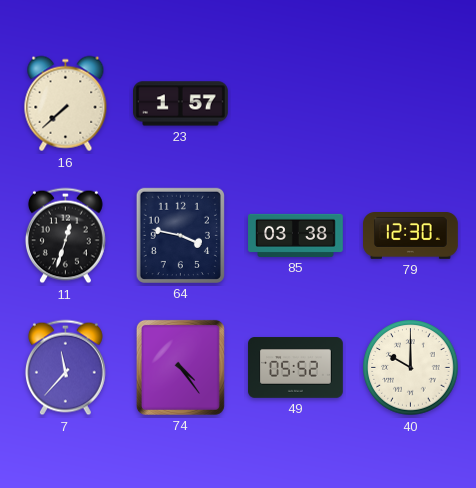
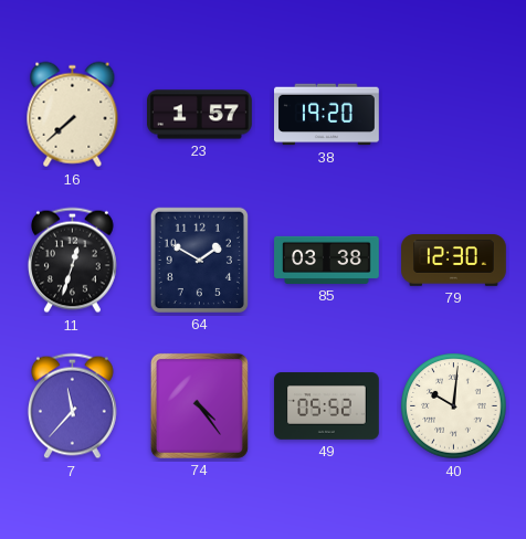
38: none -> 19:20 (327, 115)
64: 3:47 -> 1:50 (199, 260)
40: 10:00 -> 10:01 (454, 406)
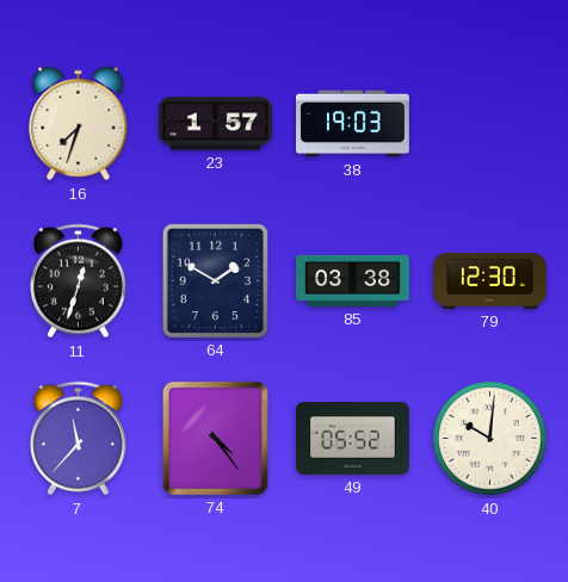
16: 7:38 -> 7:33 (79, 124)
38: 19:20 -> 19:03 (353, 124)
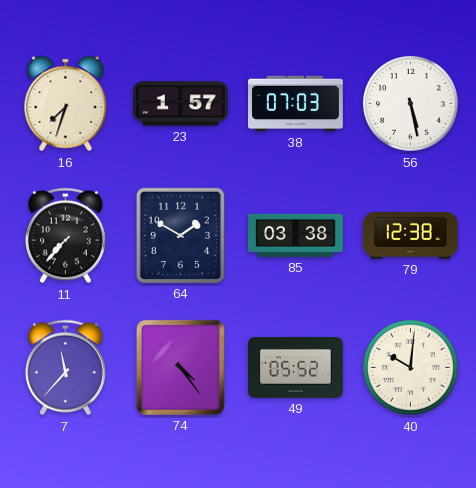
38: 19:03 -> 07:03 (296, 104)
56: none -> 5:28 (411, 104)
11: 12:33 -> 7:37 (65, 236)
79: 12:30 -> 12:38 (411, 236)
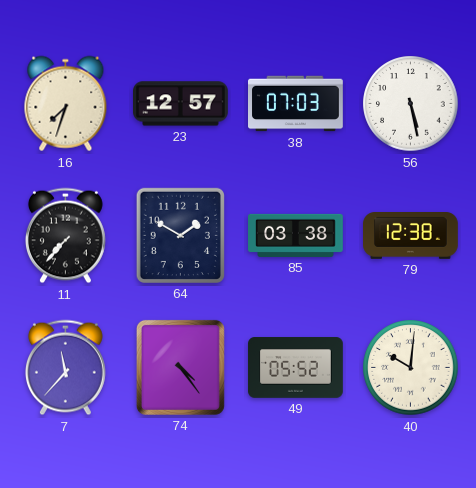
23: 1:57 -> 12:57 (181, 104)
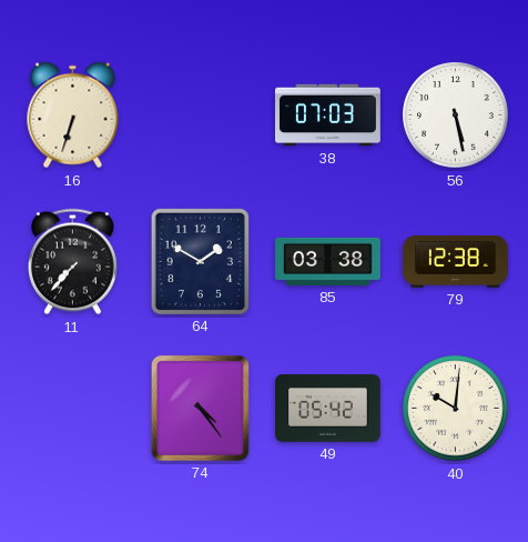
16: 7:33 -> 6:33 (73, 116)
23: 12:57 -> none (181, 104)
7: 11:37 -> none (65, 368)
49: 05:52 -> 05:42 (328, 409)
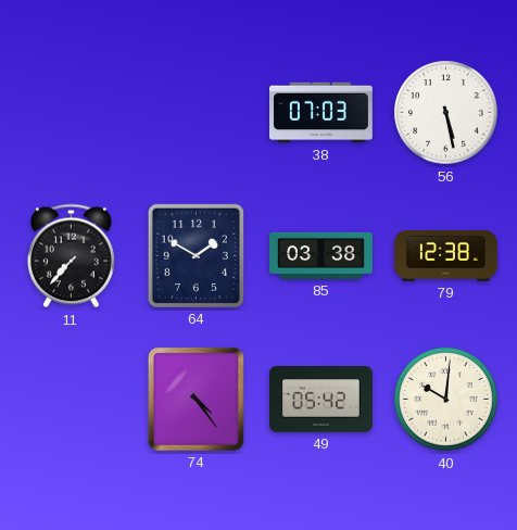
16: 6:33 -> none (73, 116)
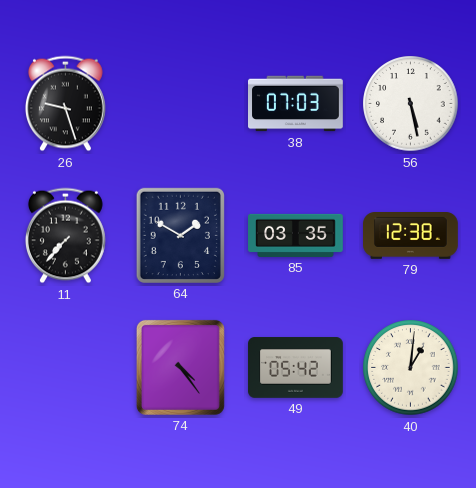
26: none -> 9:27 (65, 104)
85: 03:38 -> 03:35 (296, 235)
40: 10:01 -> 1:01 (411, 368)
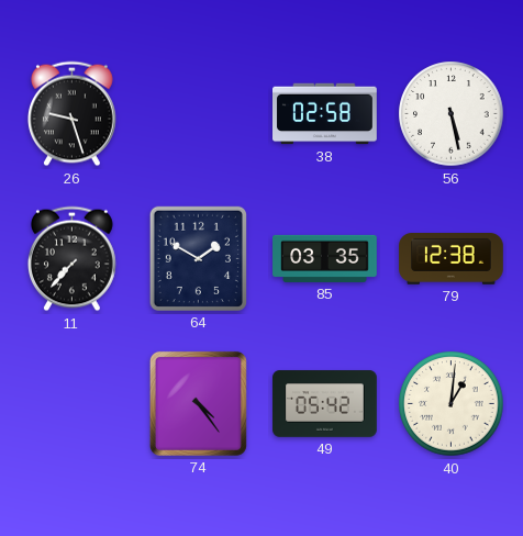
38: 07:03 -> 02:58 (325, 114)
